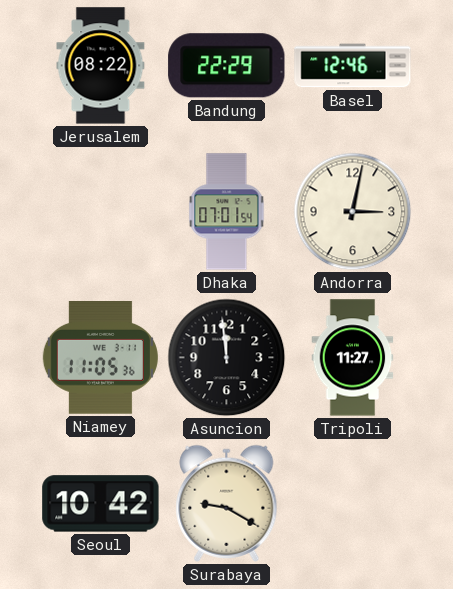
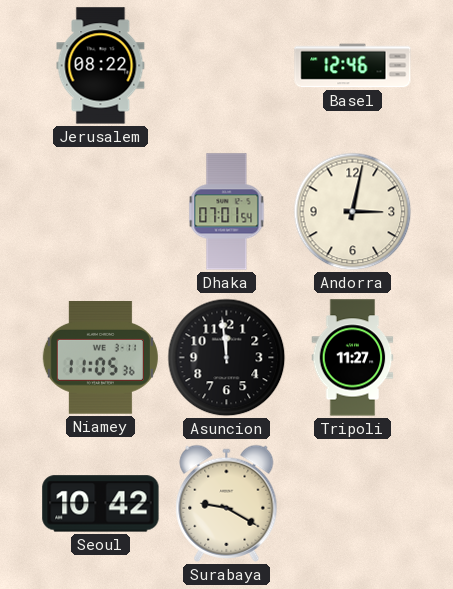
Bandung: 22:29 -> none (227, 66)
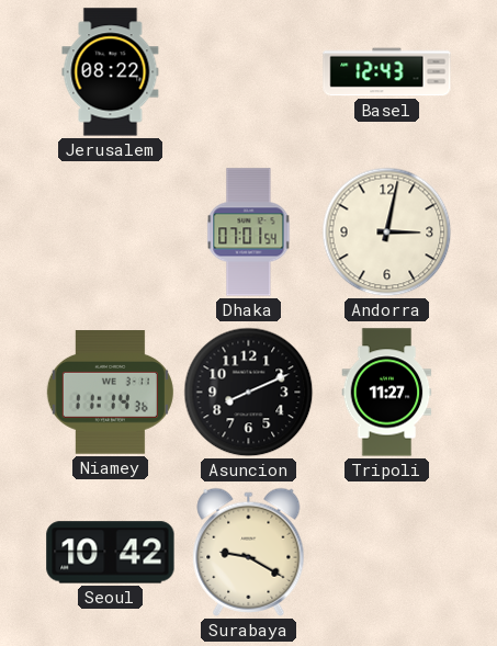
Basel: 12:46 -> 12:43 (387, 72)
Niamey: 11:05 -> 11:14 (110, 393)
Asuncion: 11:59 -> 8:11 (249, 393)
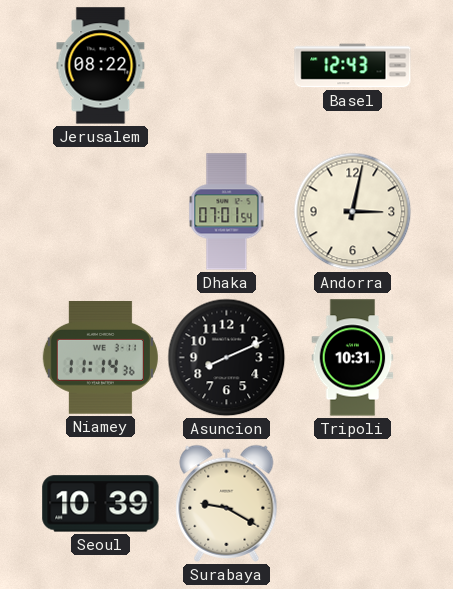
Tripoli: 11:27 -> 10:31 (353, 358)
Seoul: 10:42 -> 10:39 (101, 504)
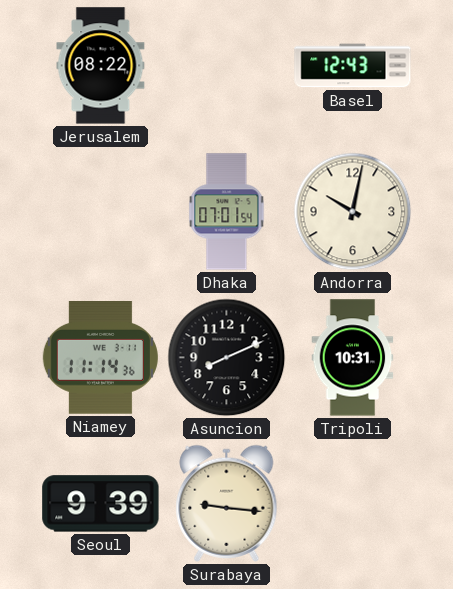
Andorra: 3:02 -> 10:02 (353, 212)
Seoul: 10:39 -> 9:39 (101, 504)
Surabaya: 9:20 -> 9:16 (227, 503)
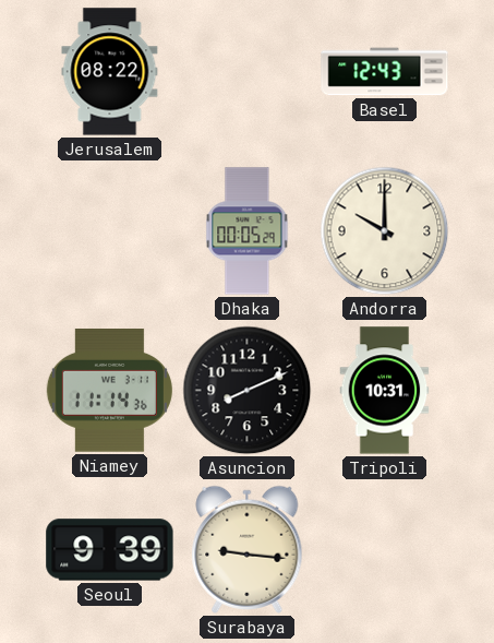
Dhaka: 07:01 -> 00:05 (248, 231)
Andorra: 10:02 -> 10:00 (385, 231)
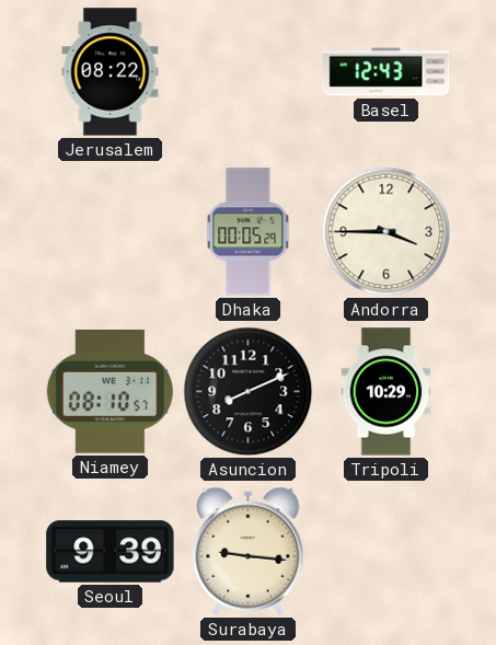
Andorra: 10:00 -> 3:45 (387, 232)
Niamey: 11:14 -> 08:10 (109, 392)
Tripoli: 10:31 -> 10:29 (387, 392)
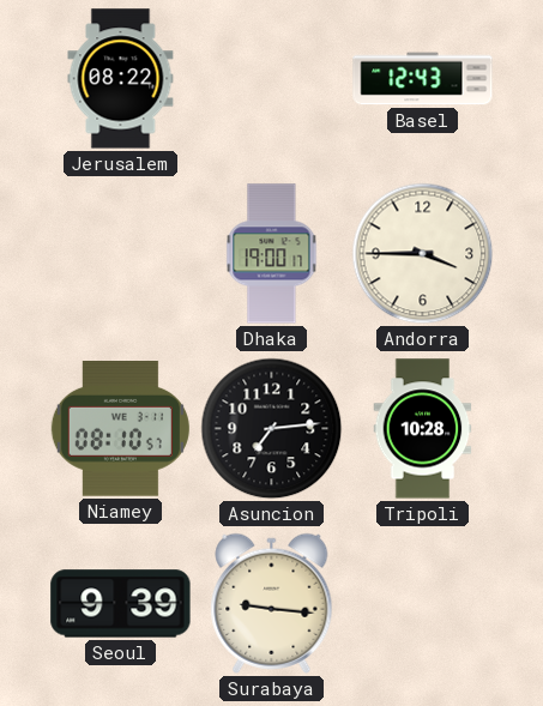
Dhaka: 00:05 -> 19:00 (272, 254)
Asuncion: 8:11 -> 7:14 (272, 429)
Tripoli: 10:29 -> 10:28 (423, 429)
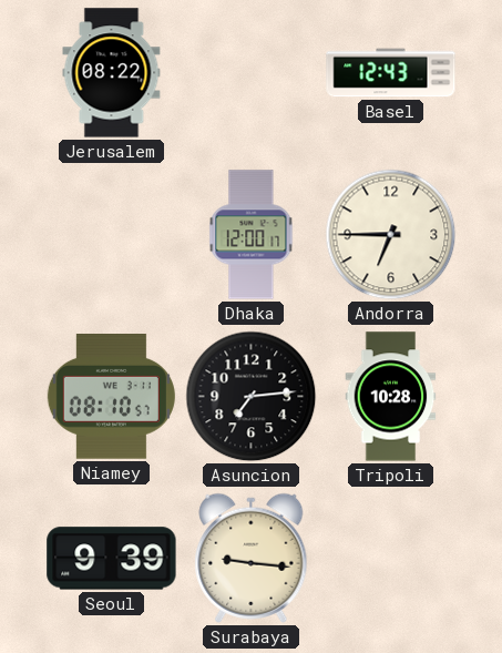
Dhaka: 19:00 -> 12:00 (252, 235)
Andorra: 3:45 -> 6:45 (391, 235)
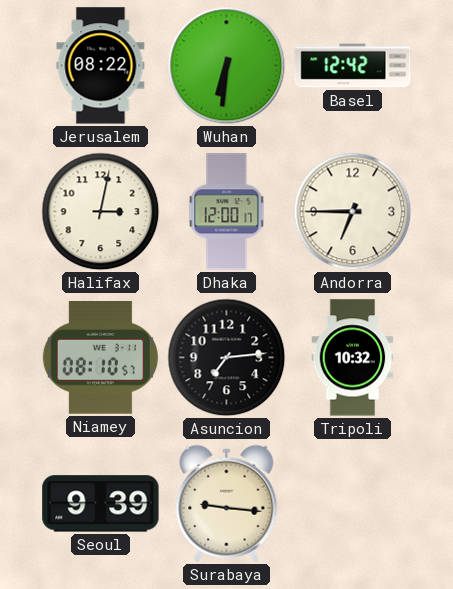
Wuhan: none -> 6:31 (227, 66)
Basel: 12:43 -> 12:42 (353, 66)
Halifax: none -> 3:02 (101, 212)
Tripoli: 10:28 -> 10:32 (353, 358)
